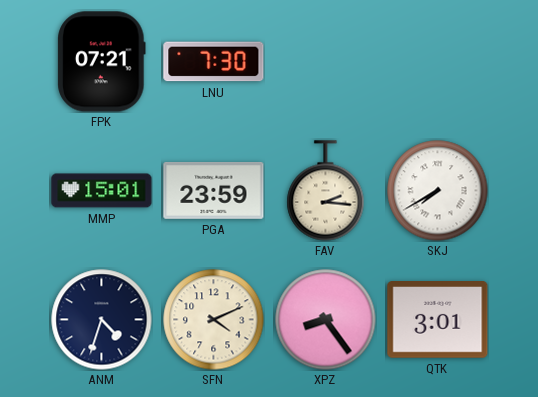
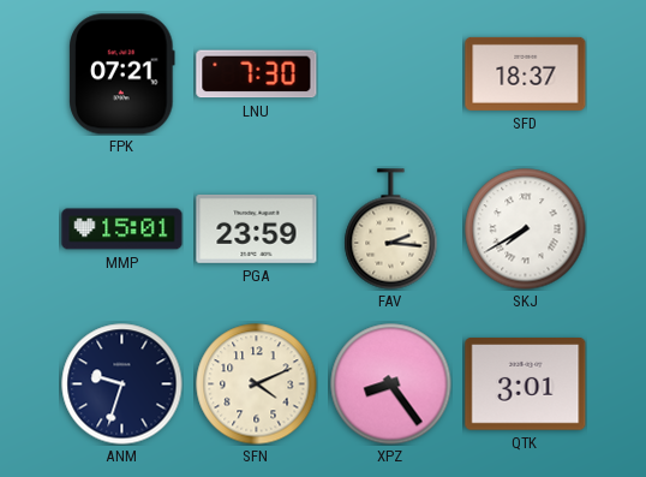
SFD: none -> 18:37 (526, 73)
ANM: 4:33 -> 9:33 (122, 384)
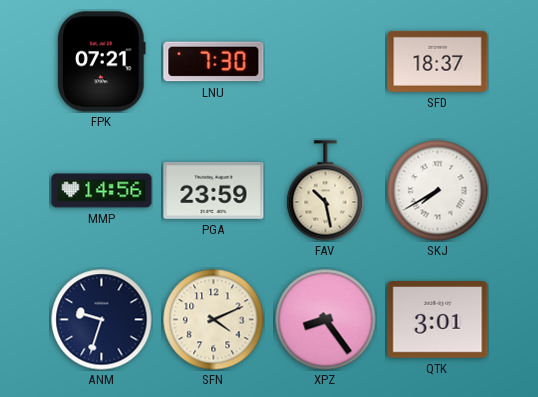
MMP: 15:01 -> 14:56 (102, 191)
FAV: 2:16 -> 10:28 (326, 191)
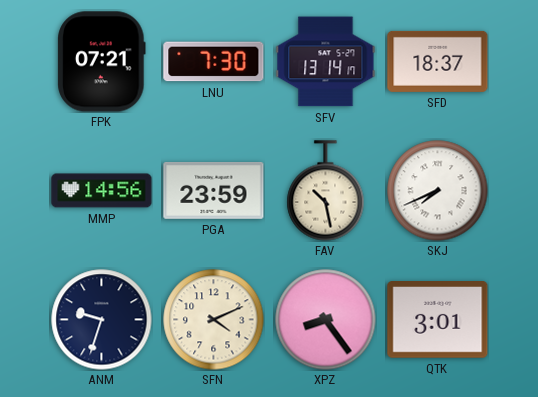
SFV: none -> 13:14 (326, 62)
SKJ: 7:40 -> 7:41 (438, 191)
